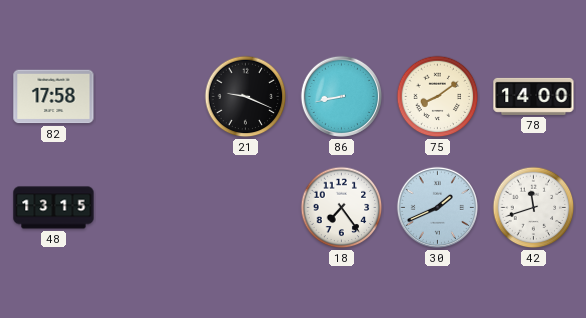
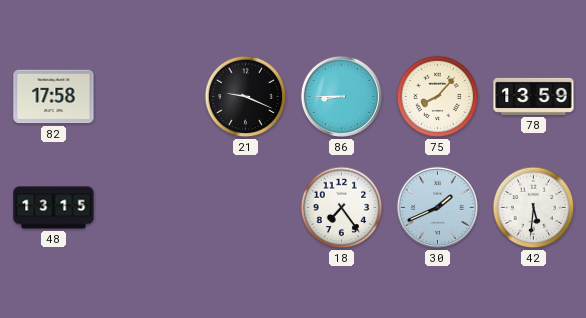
86: 8:43 -> 8:45 (341, 96)
75: 8:09 -> 8:07 (438, 97)
78: 14:00 -> 13:59 (534, 96)
42: 11:42 -> 5:31 (534, 208)
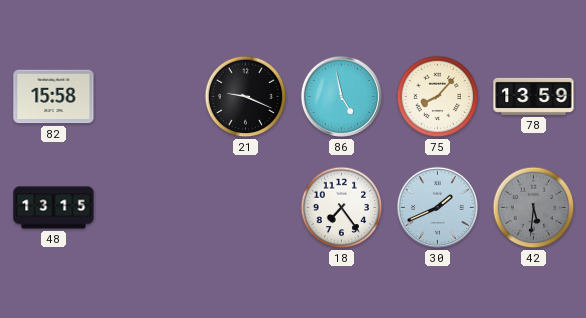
82: 17:58 -> 15:58 (54, 97)
86: 8:45 -> 4:58 (341, 96)
42 dial: white -> grey (534, 208)
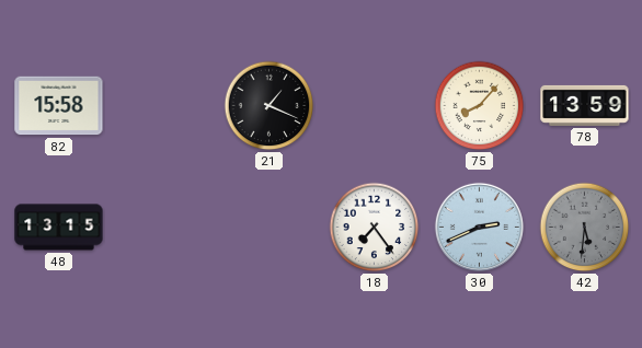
21: 9:19 -> 1:19 (270, 106)
86: 4:58 -> none (341, 96)
30: 1:41 -> 2:41 (479, 227)
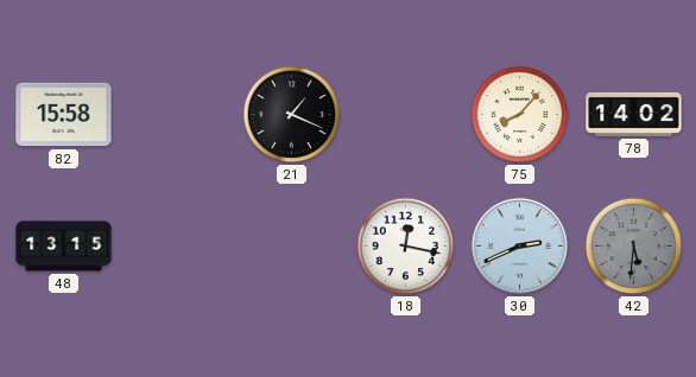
78: 13:59 -> 14:02 (634, 114)
18: 7:24 -> 12:17 (406, 247)
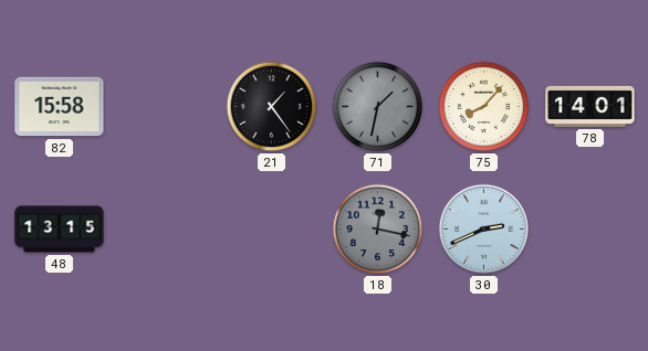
21: 1:19 -> 1:24 (272, 107)
71: none -> 1:32 (378, 107)
78: 14:02 -> 14:01 (590, 106)
18 dial: white -> grey (378, 230)
42: 5:31 -> none (634, 247)
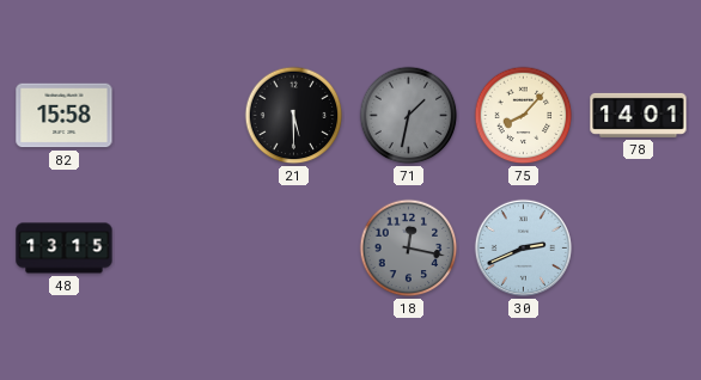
21: 1:24 -> 5:30 (294, 116)
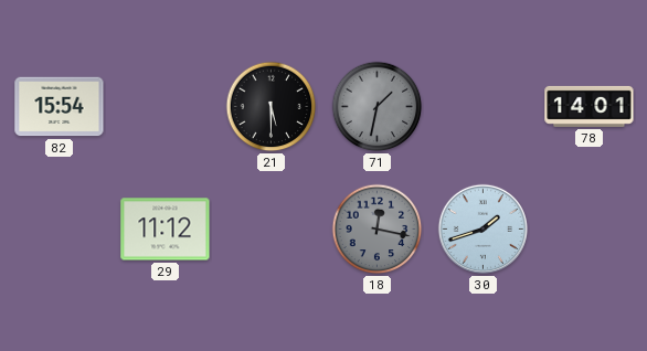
82: 15:58 -> 15:54 (60, 107)
75: 8:07 -> none (524, 116)
48: 13:15 -> none (65, 249)
29: none -> 11:12 (166, 230)
30: 2:41 -> 1:42 (482, 228)
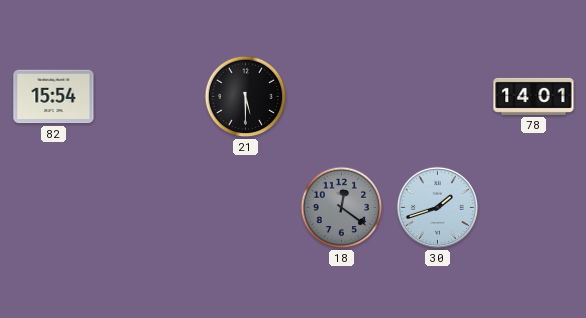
71: 1:32 -> none (378, 107)
29: 11:12 -> none (166, 230)
18: 12:17 -> 12:21 (342, 208)
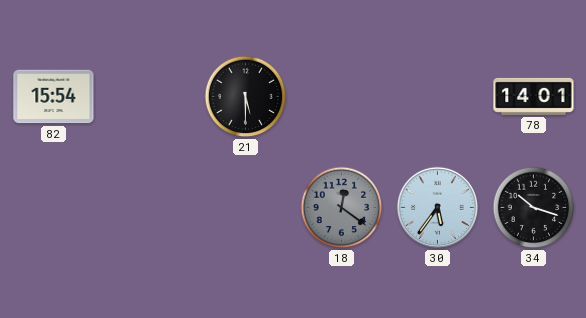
30: 1:42 -> 5:36 (437, 207)
34: none -> 10:18 (534, 208)
